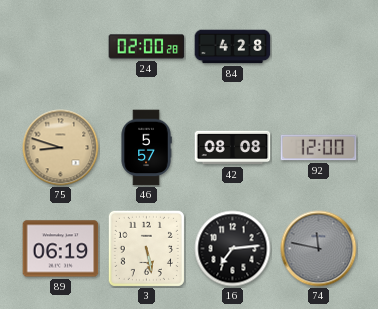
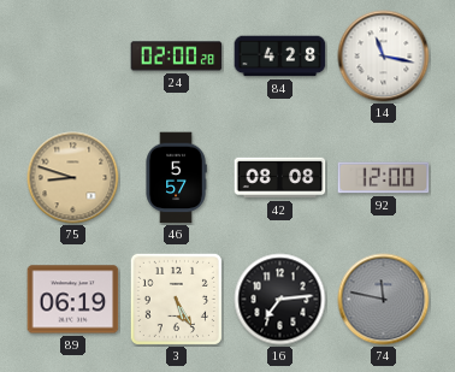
14: none -> 11:17 (384, 57)
3: 5:28 -> 5:25 (176, 299)
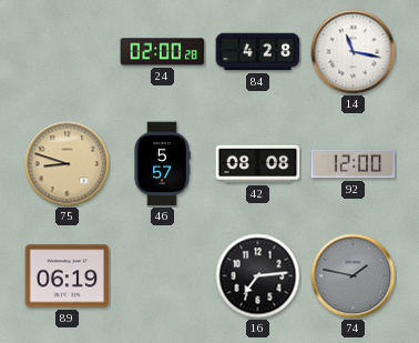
3: 5:25 -> none (176, 299)
74: 11:47 -> 1:47 (354, 276)
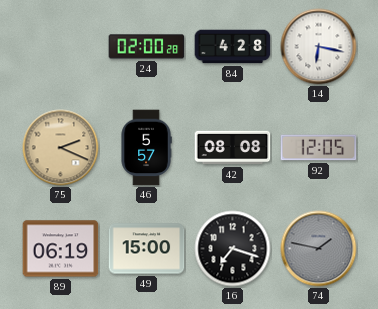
14: 11:17 -> 6:17 (319, 47)
75: 8:48 -> 2:19 (61, 148)
92: 12:00 -> 12:05 (319, 148)
49: none -> 15:00 (147, 249)
16: 7:14 -> 7:18 (233, 249)
